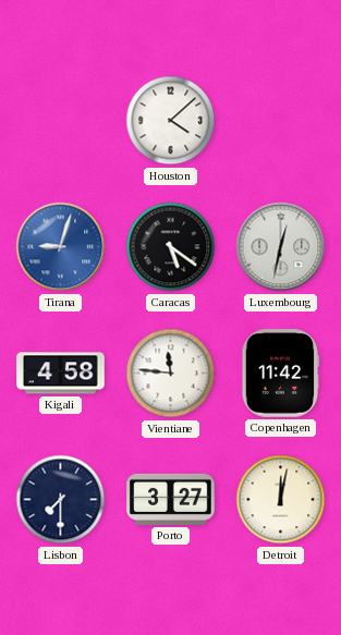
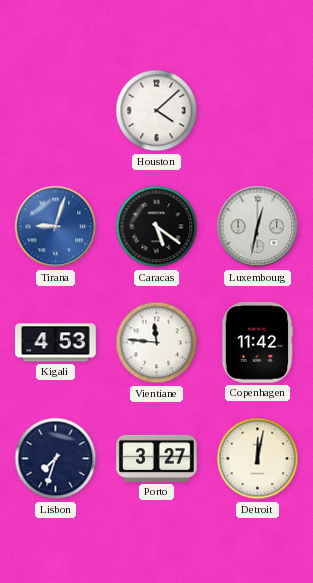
Kigali: 4:58 -> 4:53 (56, 343)
Lisbon: 7:30 -> 7:33 (56, 459)
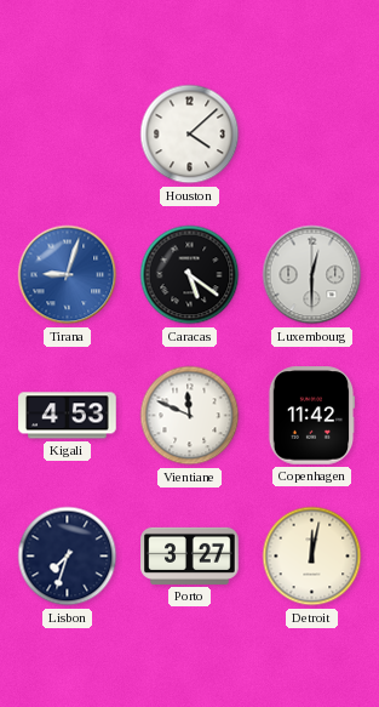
Luxembourg: 12:32 -> 12:30 (312, 275)
Vientiane: 11:46 -> 11:49 (190, 416)
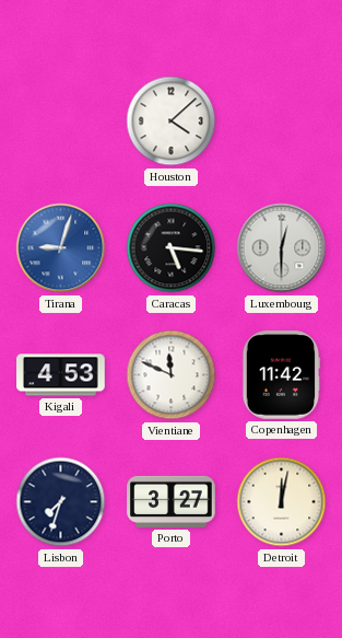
Caracas: 5:21 -> 5:16 (172, 248)
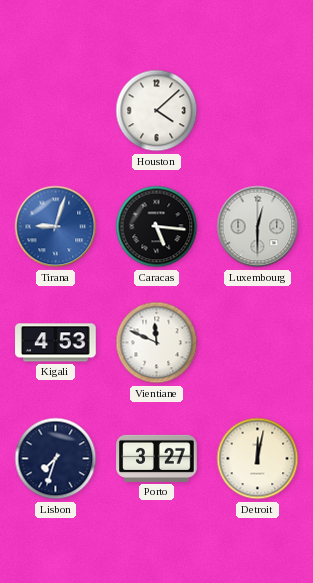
Copenhagen: 11:42 -> none (281, 375)
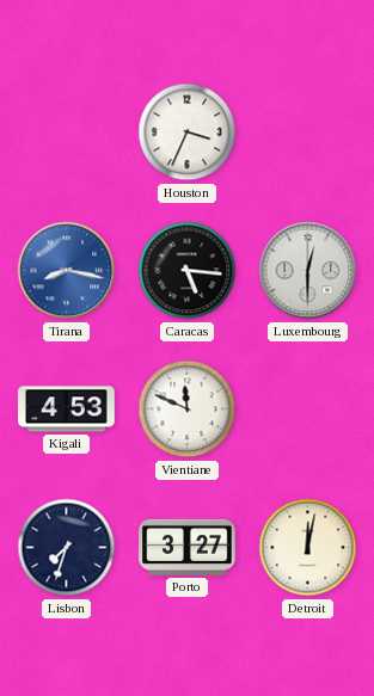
Houston: 4:08 -> 3:34 (188, 133)
Tirana: 9:03 -> 8:17 (67, 271)
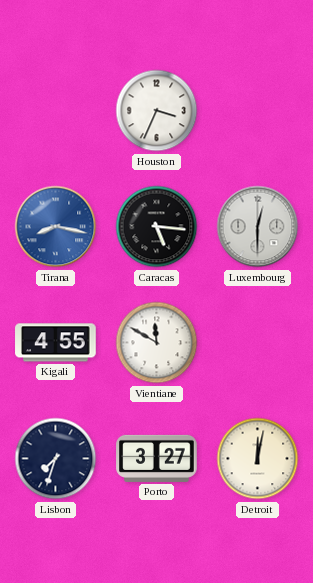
Kigali: 4:53 -> 4:55 (56, 343)
Vientiane: 11:49 -> 11:50 (157, 343)
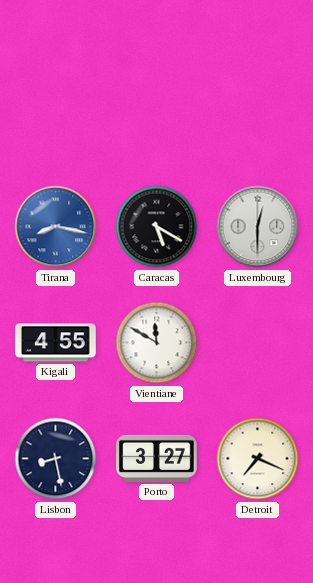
Houston: 3:34 -> none (157, 111)
Caracas: 5:16 -> 5:20 (157, 227)
Lisbon: 7:33 -> 8:28 (56, 459)
Detroit: 12:02 -> 7:19 (258, 459)
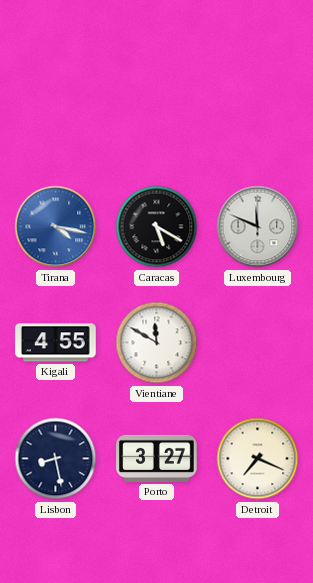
Tirana: 8:17 -> 4:17 (56, 227)
Luxembourg: 12:30 -> 11:49 (258, 227)
